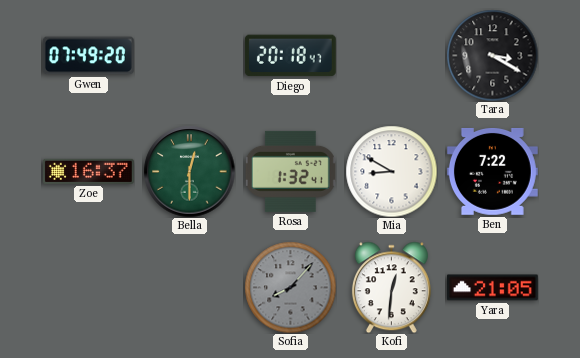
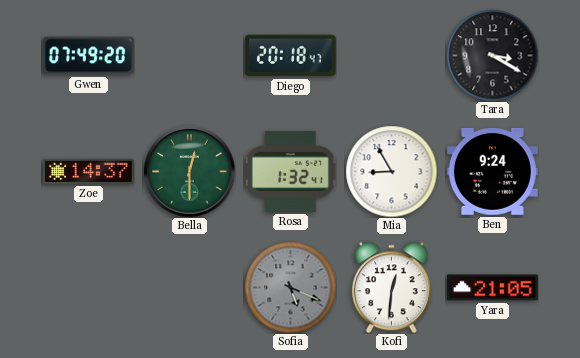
Zoe: 16:37 -> 14:37 (88, 171)
Mia: 8:50 -> 8:55 (391, 171)
Ben: 7:22 -> 9:24 (492, 171)
Sofia: 8:07 -> 5:19 (290, 287)
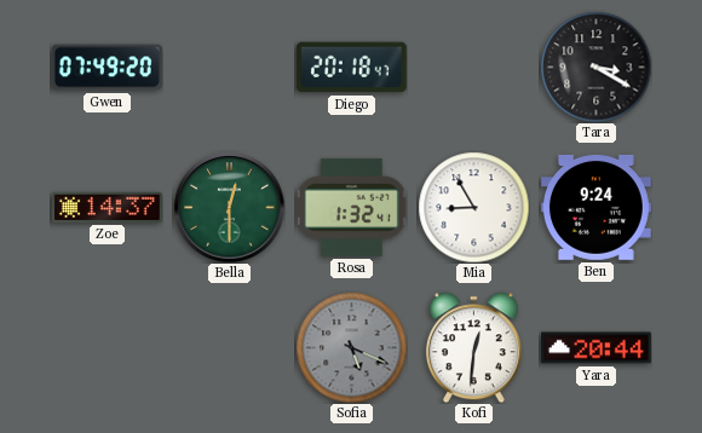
Yara: 21:05 -> 20:44 (595, 348)
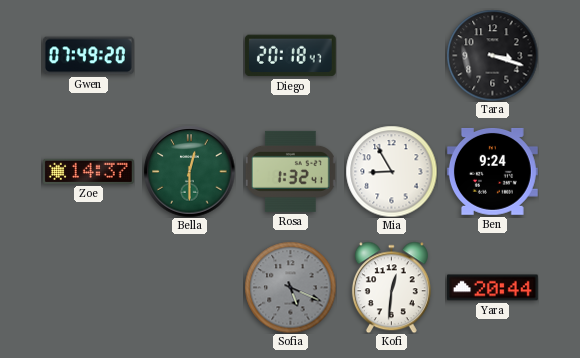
Tara: 3:20 -> 3:18 (492, 55)
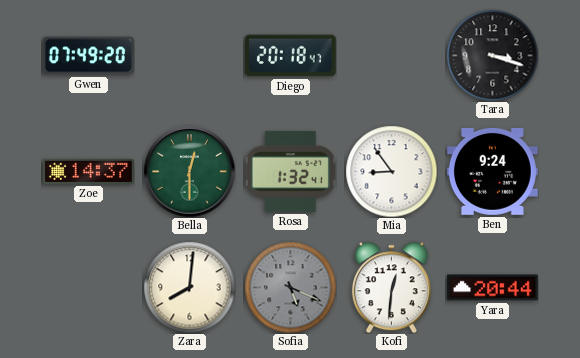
Mia: 8:55 -> 8:54 (391, 171)
Zara: none -> 8:01 (189, 287)
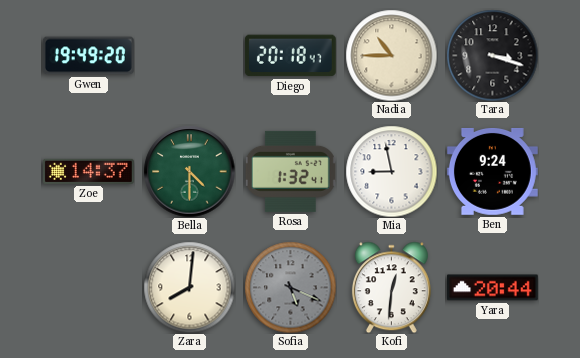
Gwen: 07:49 -> 19:49 (88, 56)
Nadia: none -> 10:45 (391, 55)
Bella: 12:30 -> 4:30 (189, 171)
Mia: 8:54 -> 8:58 (391, 171)
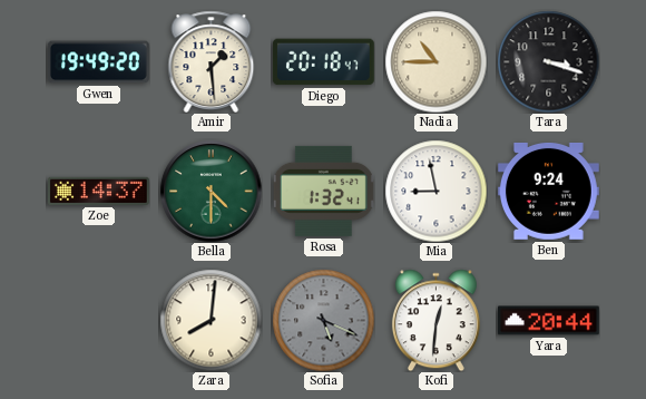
Amir: none -> 1:29 (212, 61)
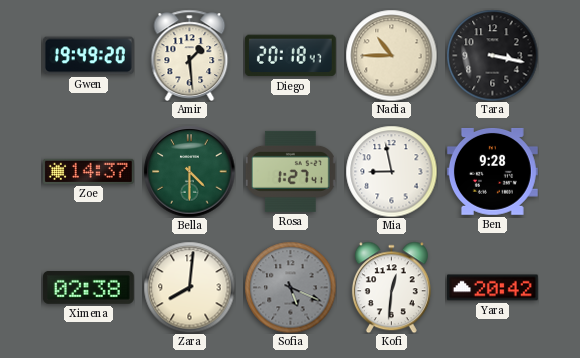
Tara: 3:18 -> 3:17 (492, 55)
Rosa: 1:32 -> 1:27 (290, 171)
Ben: 9:24 -> 9:28 (492, 171)
Ximena: none -> 02:38 (88, 287)
Yara: 20:44 -> 20:42 (492, 288)
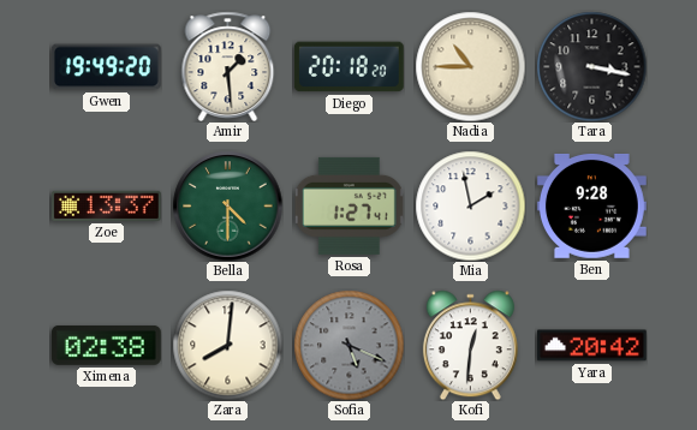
Diego: 20:18:47 -> 20:18:20 (348, 67)
Zoe: 14:37 -> 13:37 (106, 205)
Mia: 8:58 -> 1:58 (470, 205)
